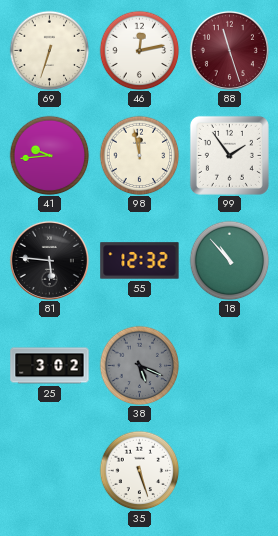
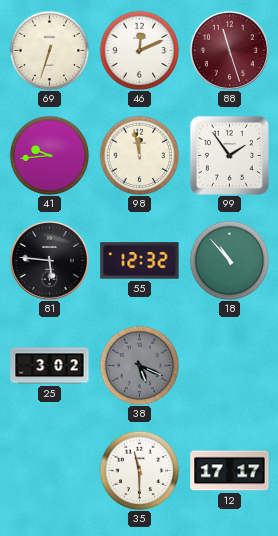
46: 12:13 -> 12:11 (139, 50)
35: 5:27 -> 11:30 (139, 470)
12: none -> 17:17 (230, 471)
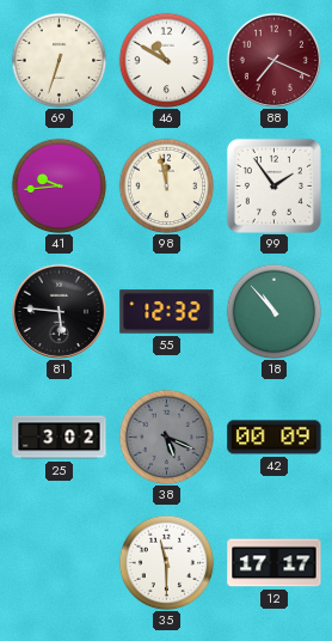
46: 12:11 -> 10:50 (166, 60)
88: 11:27 -> 7:19 (273, 60)
42: none -> 00:09 (275, 438)
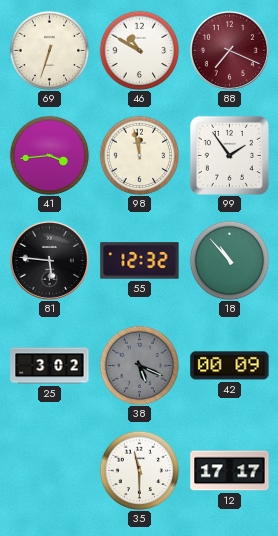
41: 9:44 -> 3:44 (49, 155)
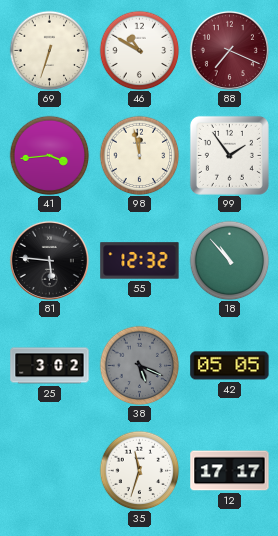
42: 00:09 -> 05:05 (230, 366)
35: 11:30 -> 11:33 (139, 470)
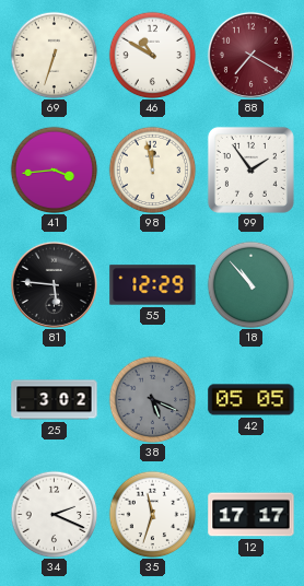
88: 7:19 -> 7:20 (250, 55)
55: 12:32 -> 12:29 (153, 285)
34: none -> 2:19 (54, 514)
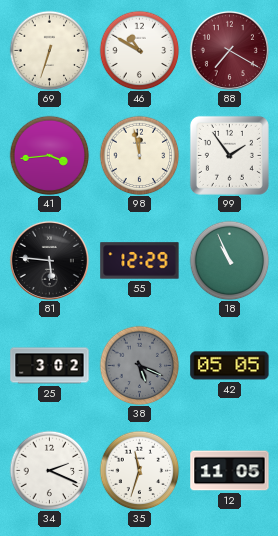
18: 10:53 -> 10:56 (229, 260)
12: 17:17 -> 11:05 (230, 471)
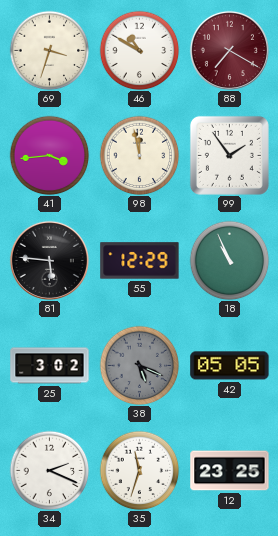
69: 6:33 -> 3:33 (49, 50)
12: 11:05 -> 23:25 (230, 471)
